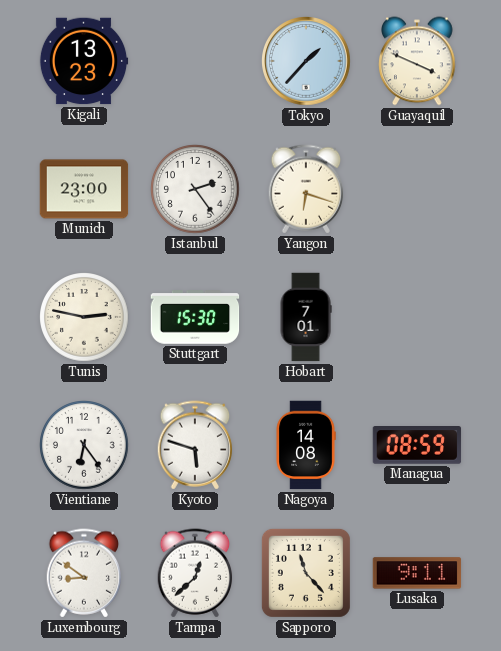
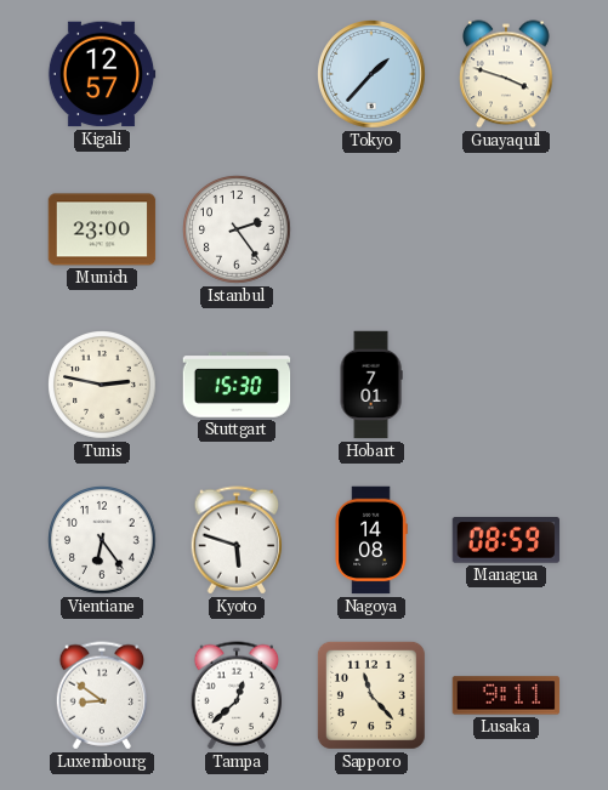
Kigali: 13:23 -> 12:57 (102, 74)
Guayaquil: 3:49 -> 3:48 (506, 74)
Yangon: 6:18 -> none (306, 189)
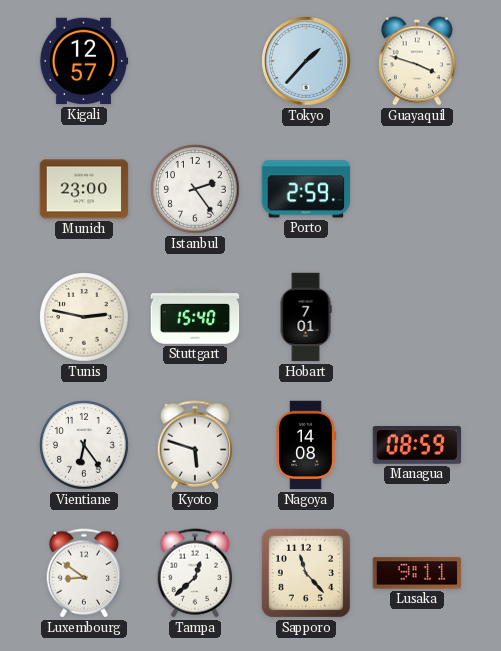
Porto: none -> 2:59 (306, 189)
Stuttgart: 15:30 -> 15:40 (195, 317)
